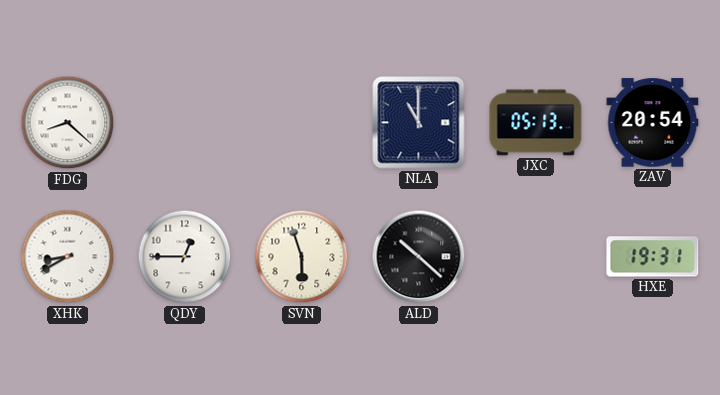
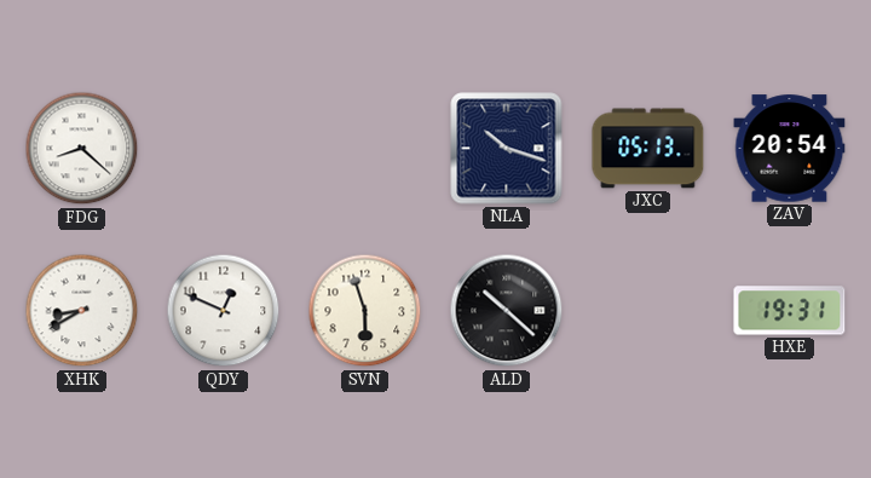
NLA: 11:00 -> 10:18 (507, 149)
QDY: 12:45 -> 12:49 (224, 311)
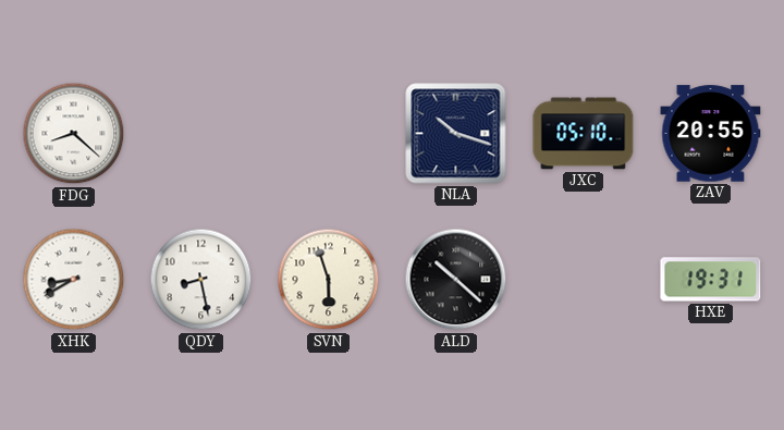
JXC: 05:13 -> 05:10 (584, 134)
ZAV: 20:54 -> 20:55 (711, 134)
QDY: 12:49 -> 8:28 (201, 280)
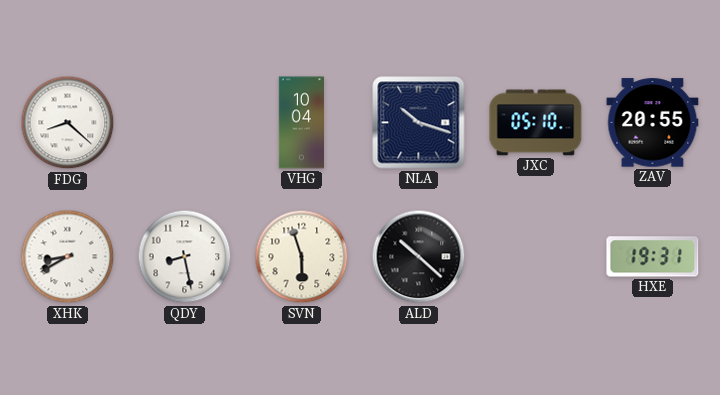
VHG: none -> 10:04 (301, 123)
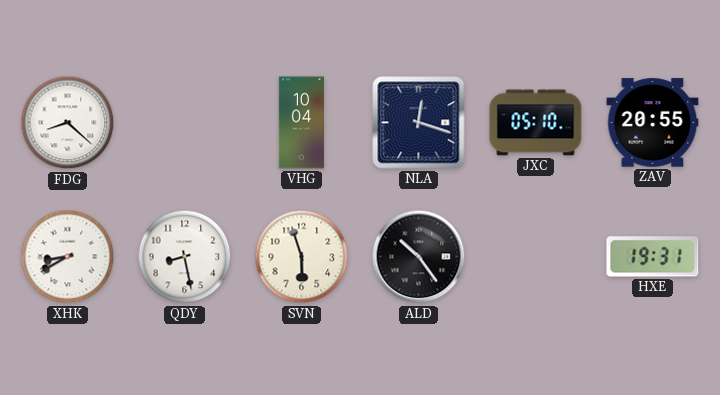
NLA: 10:18 -> 12:18 (419, 123)
ALD: 10:22 -> 10:24 (419, 257)
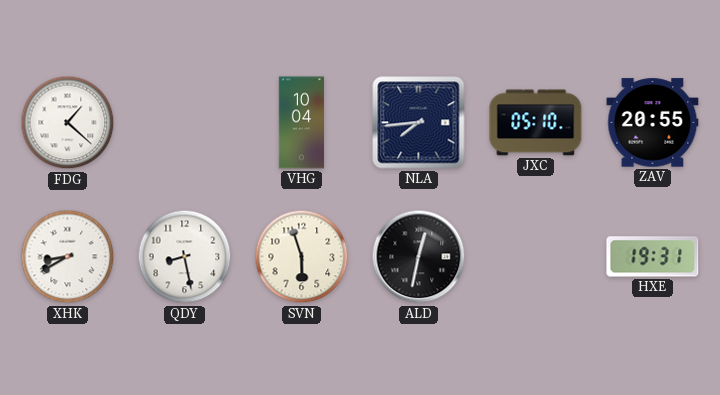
FDG: 8:22 -> 1:22 (68, 123)
NLA: 12:18 -> 7:44 (419, 123)
ALD: 10:24 -> 12:32 (419, 257)
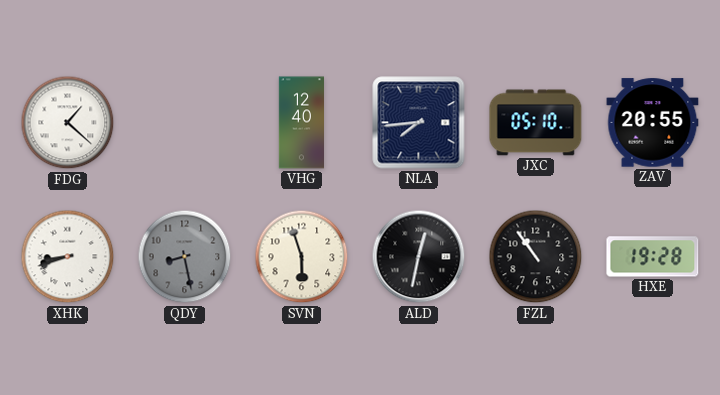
VHG: 10:04 -> 12:40 (301, 123)
XHK: 8:40 -> 8:42 (68, 257)
QDY dial: white -> grey (185, 257)
FZL: none -> 10:54 (536, 257)
HXE: 19:31 -> 19:28 (653, 257)
